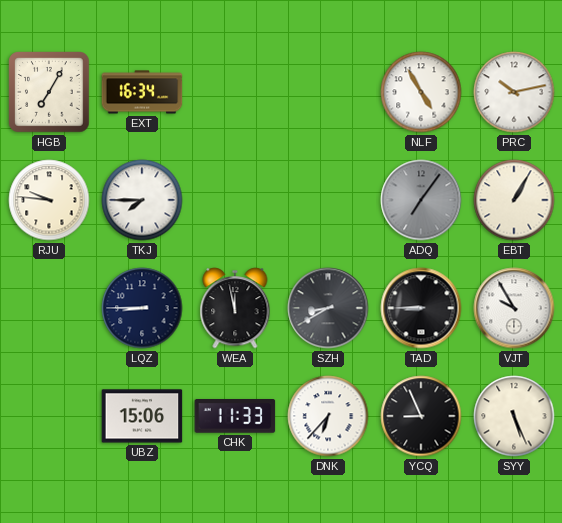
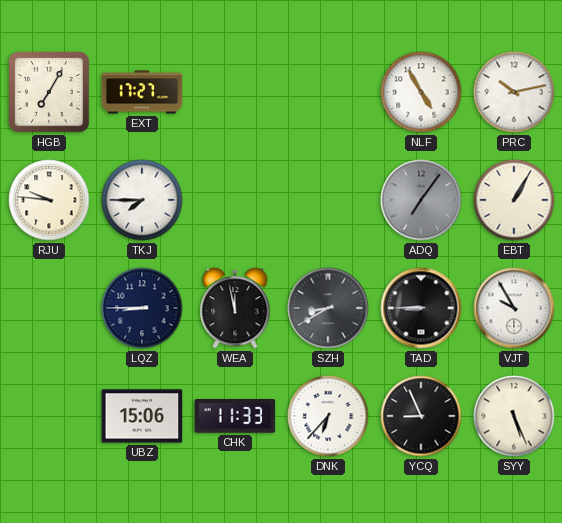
EXT: 16:34 -> 17:27 (142, 92)
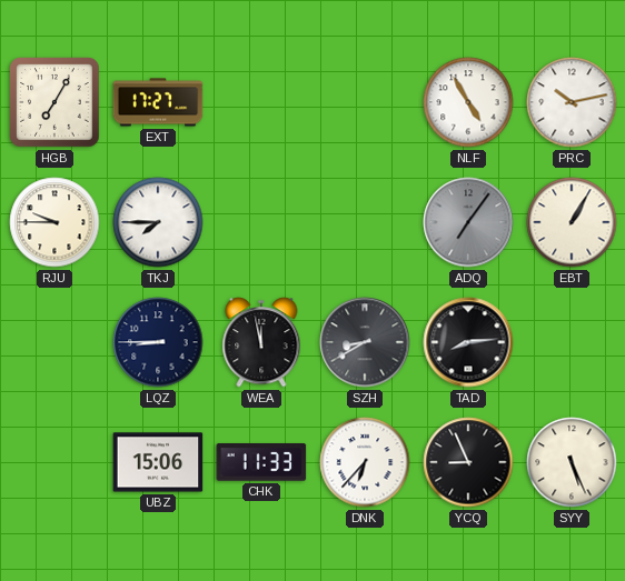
RJU: 9:46 -> 9:45 (54, 222)
TAD: 8:45 -> 8:14 (468, 342)
VJT: 9:55 -> none (514, 308)
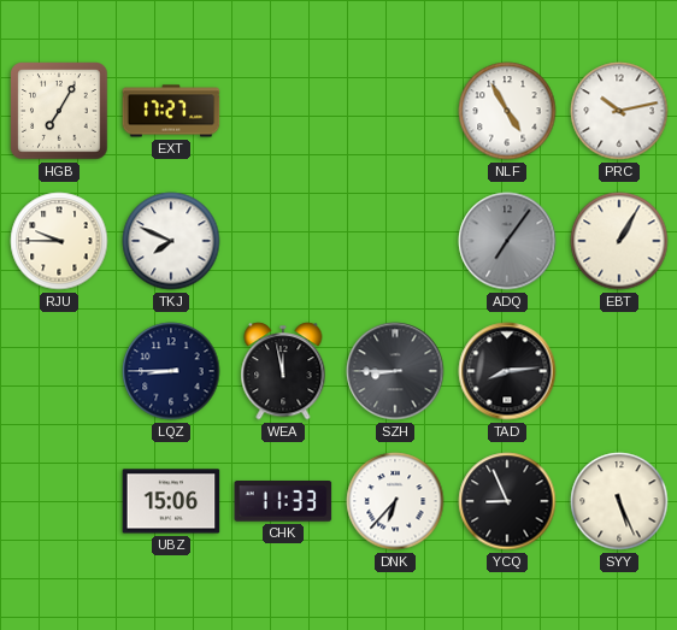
TKJ: 7:45 -> 7:49 (171, 241)
SZH: 8:40 -> 8:45 (395, 371)
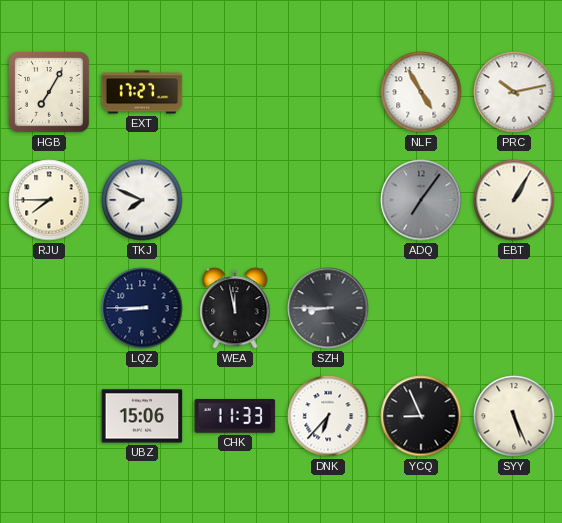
RJU: 9:45 -> 7:45 (49, 200)
TAD: 8:14 -> none (507, 371)
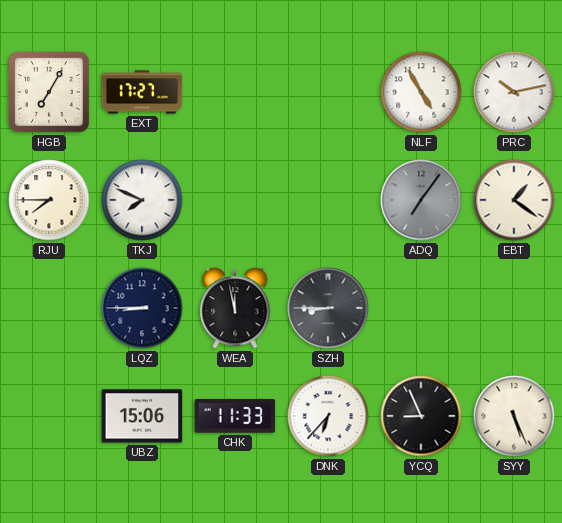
EBT: 1:05 -> 1:21 (514, 200)
